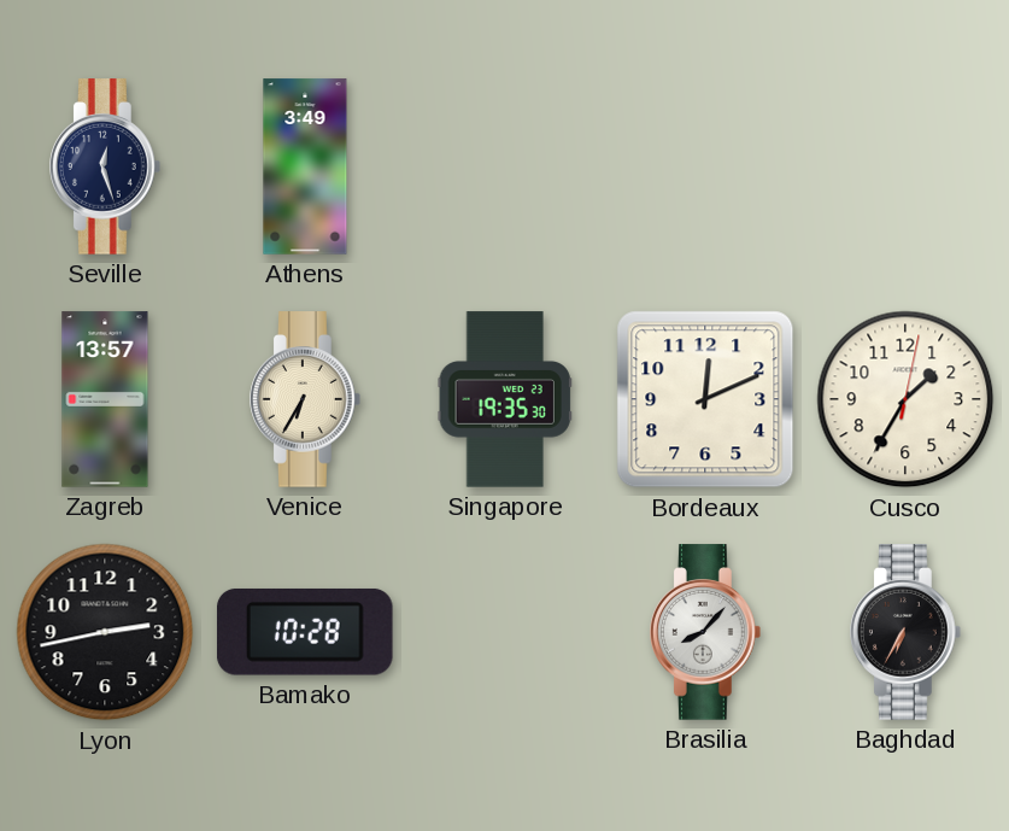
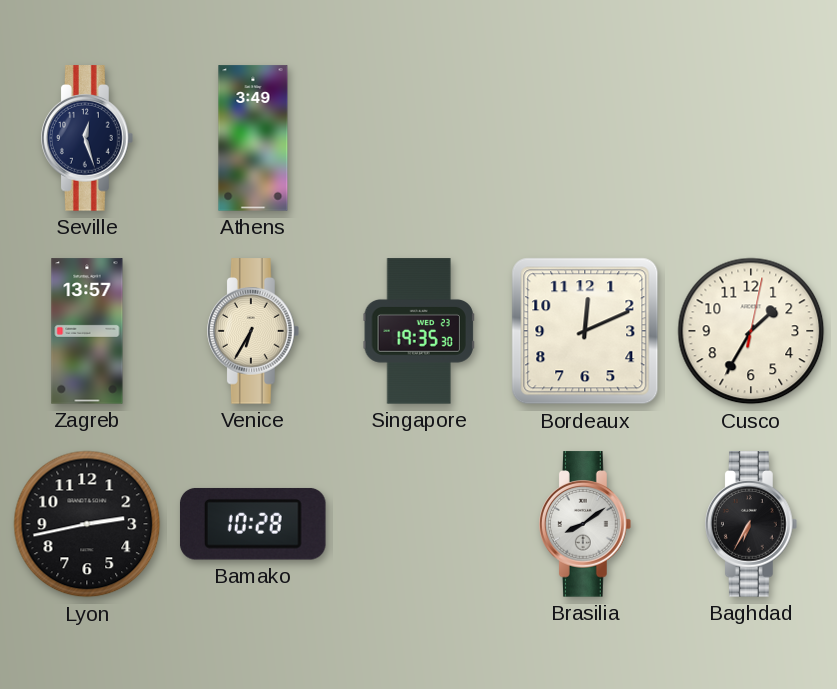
Brasilia: 8:07 -> 8:09 (586, 524)
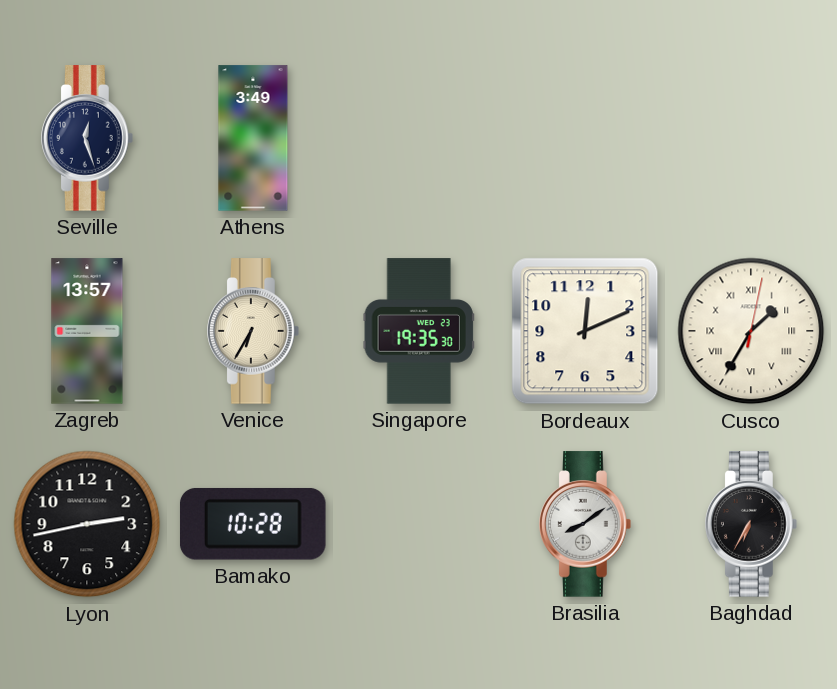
Cusco numerals: Arabic -> Roman (751, 331)
